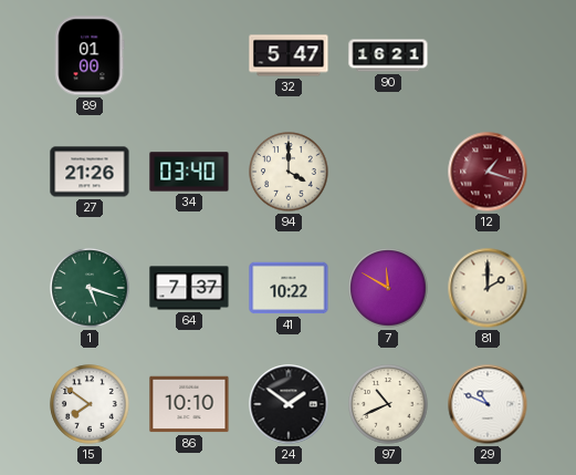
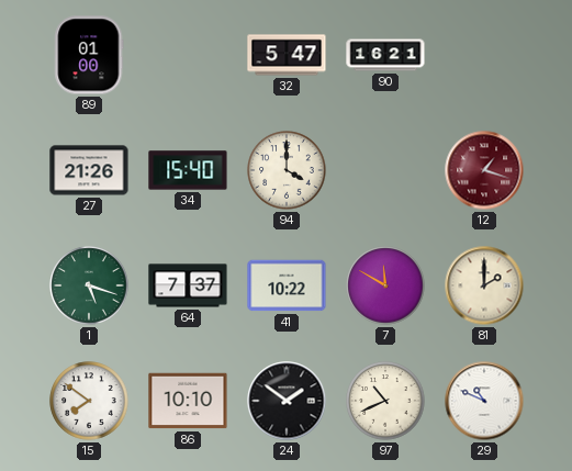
34: 03:40 -> 15:40 (188, 170)
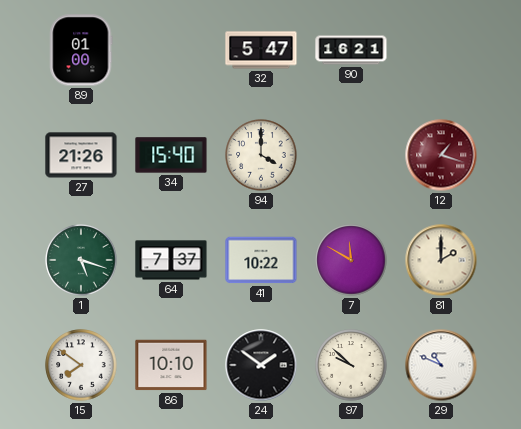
97: 10:41 -> 9:52 (351, 365)
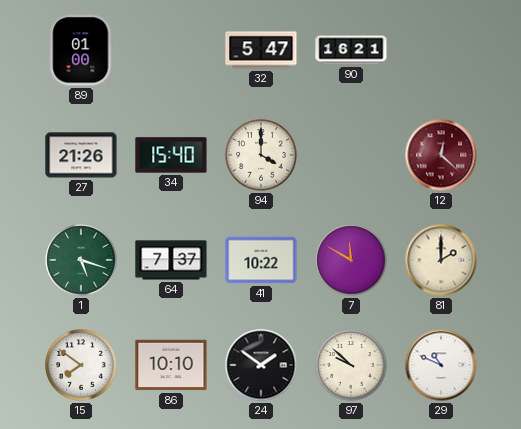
12: 1:18 -> 12:22 (441, 155)
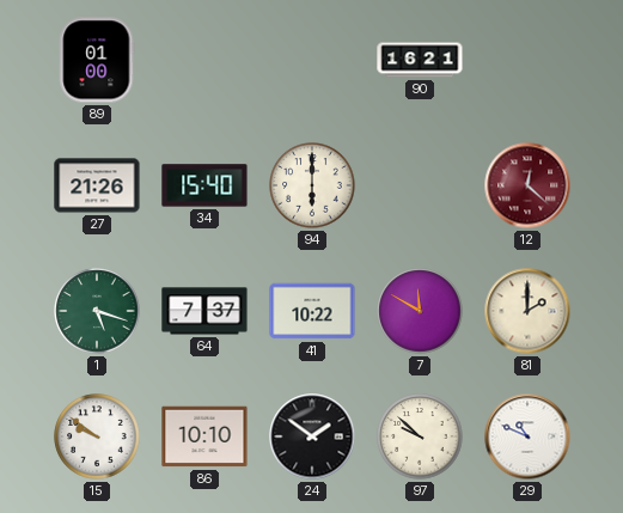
32: 5:47 -> none (261, 50)
94: 4:00 -> 6:00 (312, 185)
15: 7:51 -> 9:51 (97, 436)
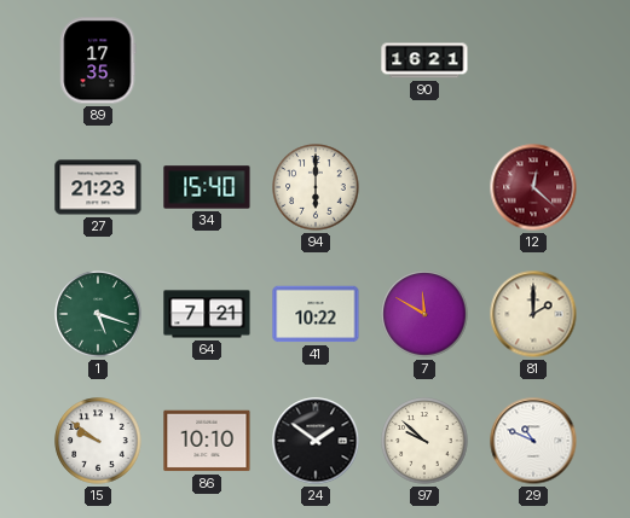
89: 01:00 -> 17:35 (98, 60)
27: 21:26 -> 21:23 (98, 187)
64: 7:37 -> 7:21 (207, 314)
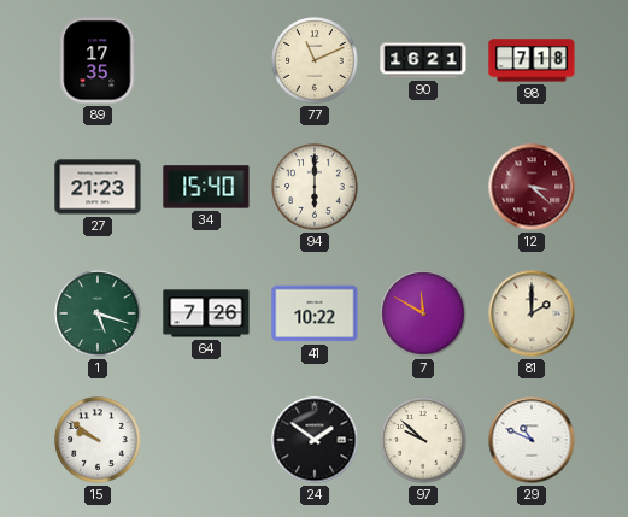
77: none -> 11:11 (315, 60)
98: none -> 7:18 (532, 60)
12: 12:22 -> 3:22 (532, 187)
64: 7:21 -> 7:26 (206, 313)
86: 10:10 -> none (207, 441)
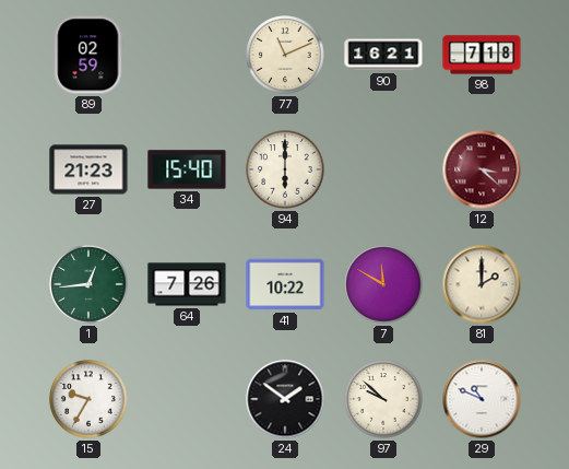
89: 17:35 -> 02:59 (88, 55)
1: 5:18 -> 12:44 (88, 284)
15: 9:51 -> 9:35 (88, 399)
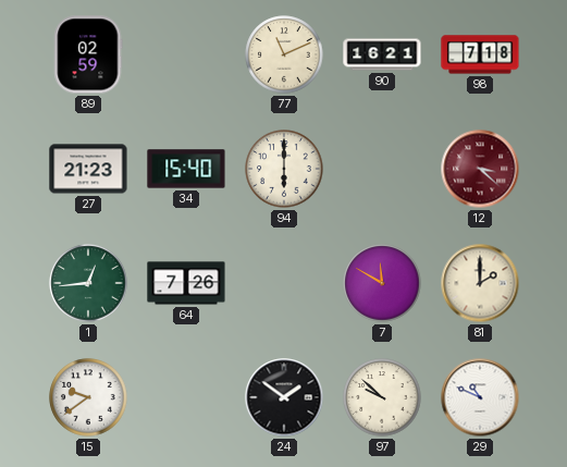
41: 10:22 -> none (285, 284)
15: 9:35 -> 9:39 (88, 397)
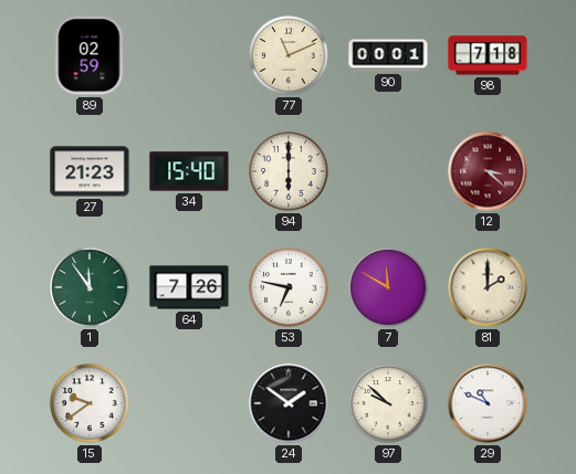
90: 16:21 -> 00:01 (388, 55)
1: 12:44 -> 11:54 (90, 287)
53: none -> 6:47 (289, 287)
